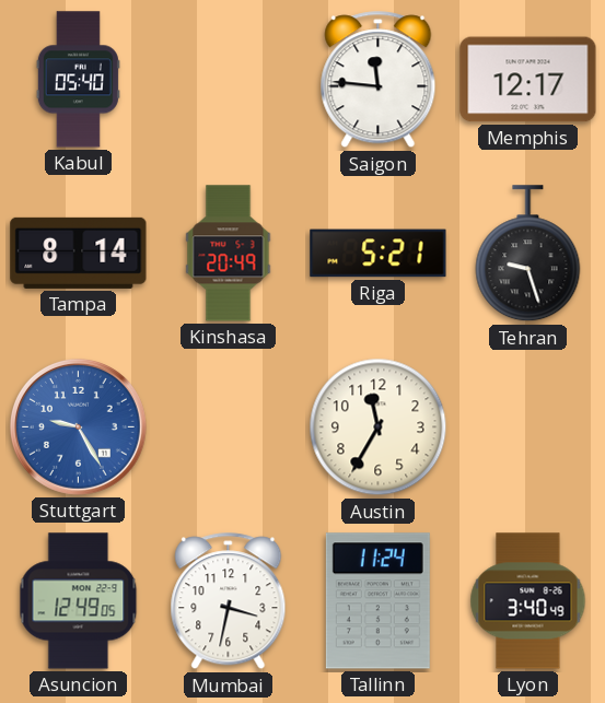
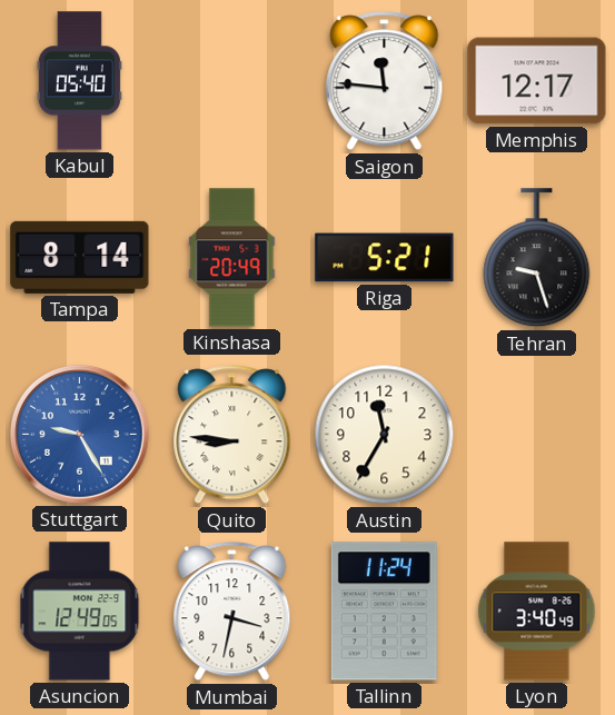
Quito: none -> 8:46 (232, 435)
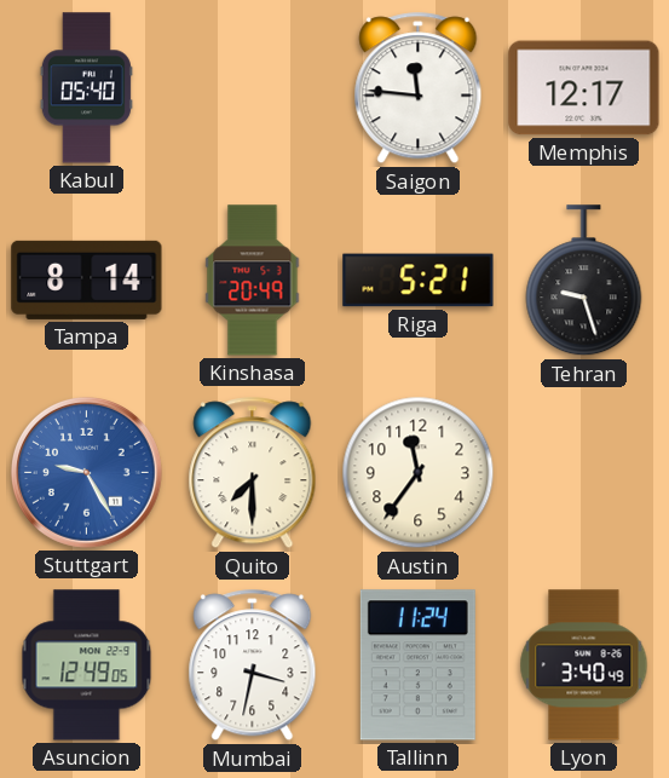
Quito: 8:46 -> 7:30 (253, 473)
Austin: 11:35 -> 11:36 (419, 473)
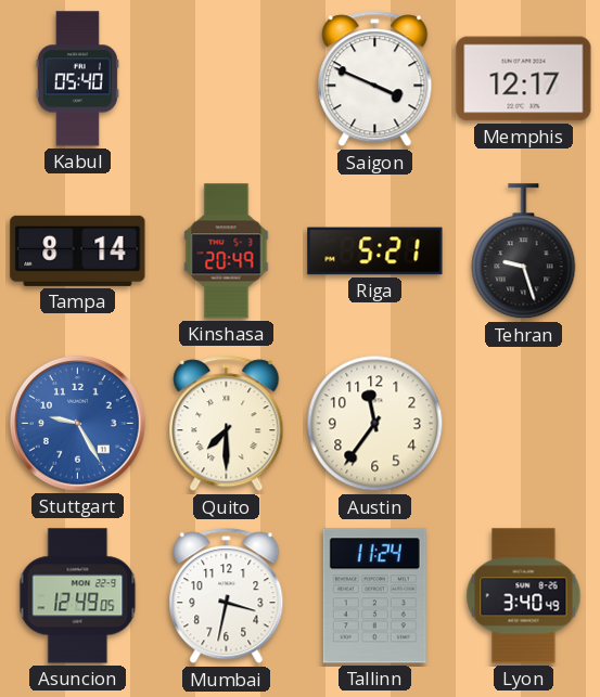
Saigon: 11:46 -> 3:49 (375, 79)
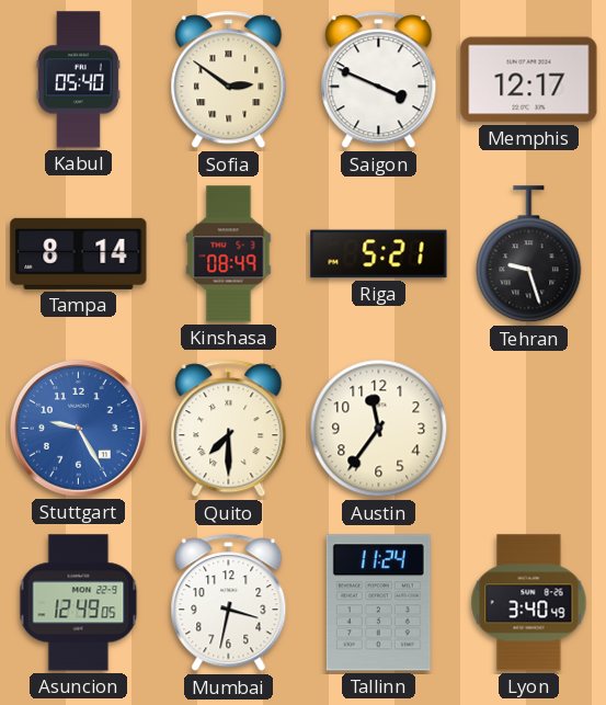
Sofia: none -> 2:51 (229, 80)
Kinshasa: 20:49 -> 08:49 (229, 254)
